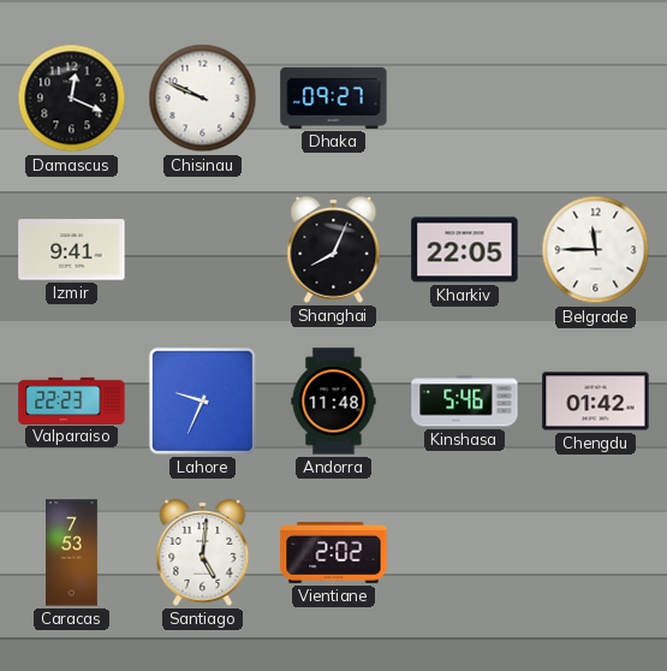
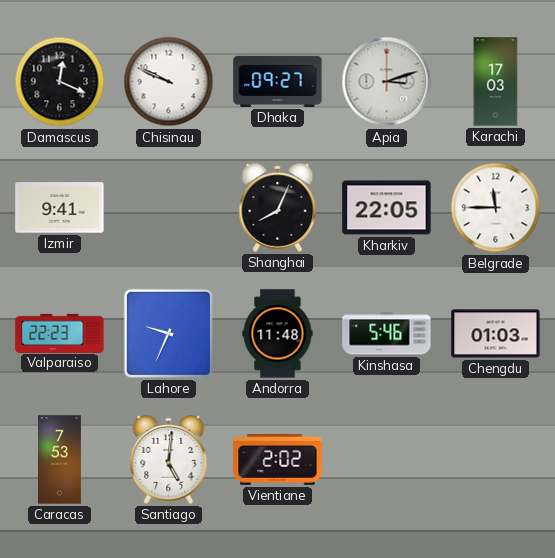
Apia: none -> 3:12 (387, 82)
Karachi: none -> 17:03 (496, 82)
Chengdu: 01:42 -> 01:03 (496, 334)
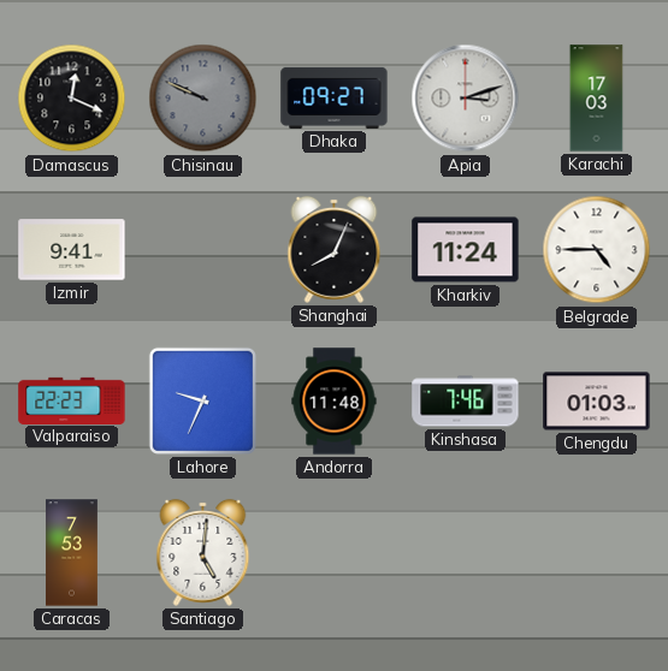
Chisinau dial: white -> grey (203, 99)
Kharkiv: 22:05 -> 11:24 (466, 250)
Belgrade: 11:45 -> 4:45 (597, 250)
Kinshasa: 5:46 -> 7:46 (466, 402)
Vientiane: 2:02 -> none (278, 459)
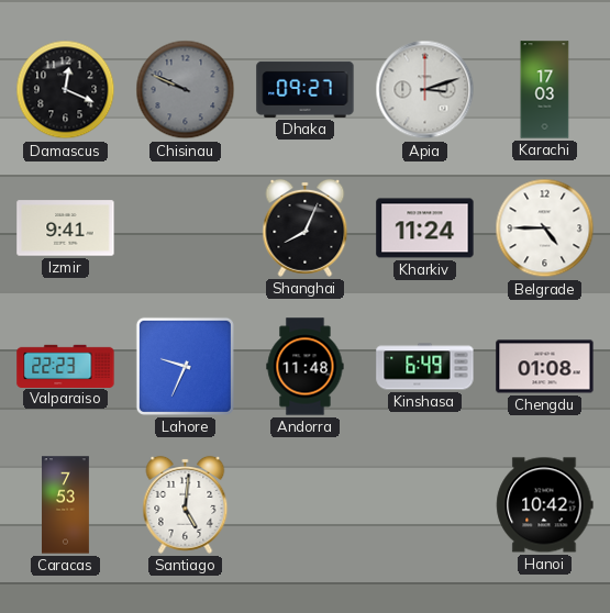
Kinshasa: 7:46 -> 6:49 (425, 367)
Chengdu: 01:03 -> 01:08 (545, 367)
Hanoi: none -> 10:42 (545, 505)
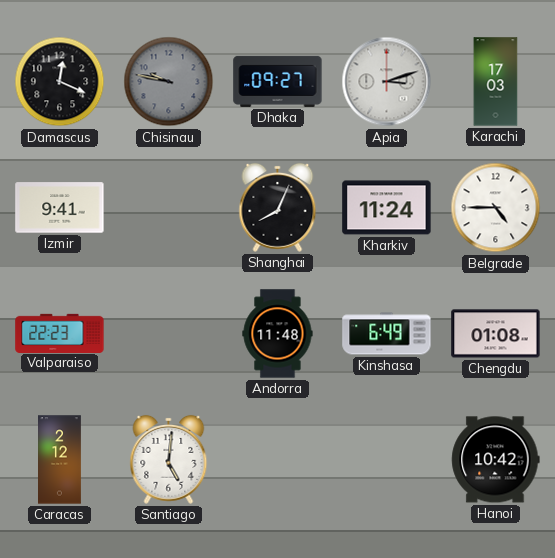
Chisinau: 9:49 -> 9:47 (169, 82)
Lahore: 9:34 -> none (185, 366)
Caracas: 7:53 -> 2:12 (60, 460)
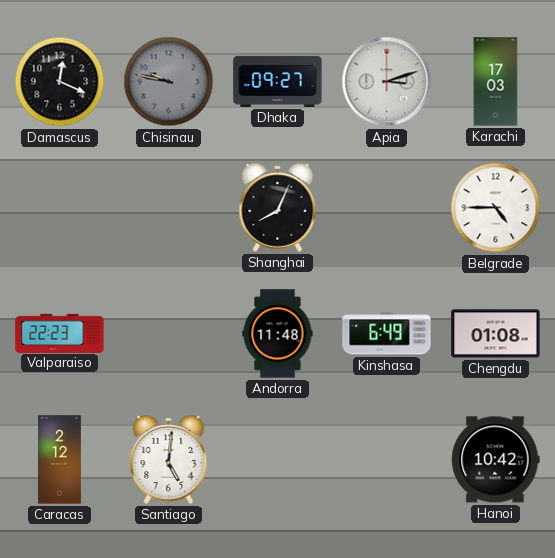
Izmir: 9:41 -> none (60, 208)
Kharkiv: 11:24 -> none (387, 208)
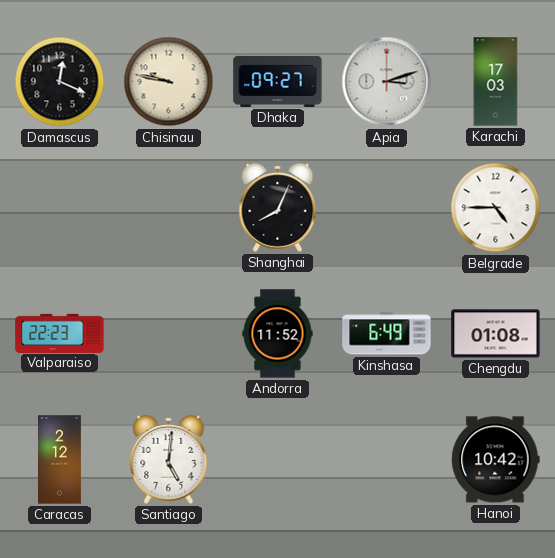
Chisinau dial: grey -> cream (169, 82)
Andorra: 11:48 -> 11:52 (278, 334)
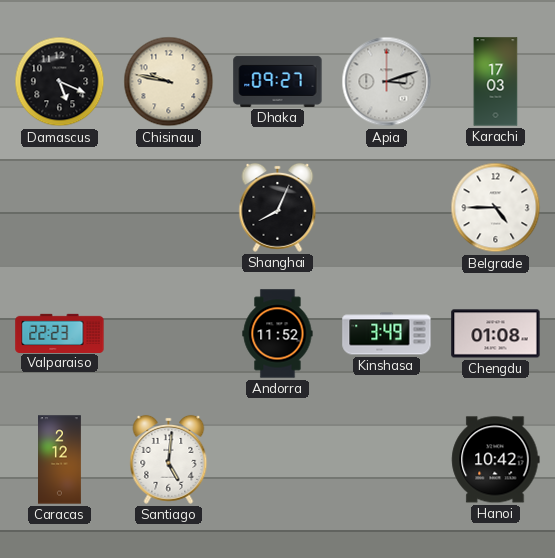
Damascus: 12:19 -> 5:19 (60, 82)
Kinshasa: 6:49 -> 3:49 (387, 334)
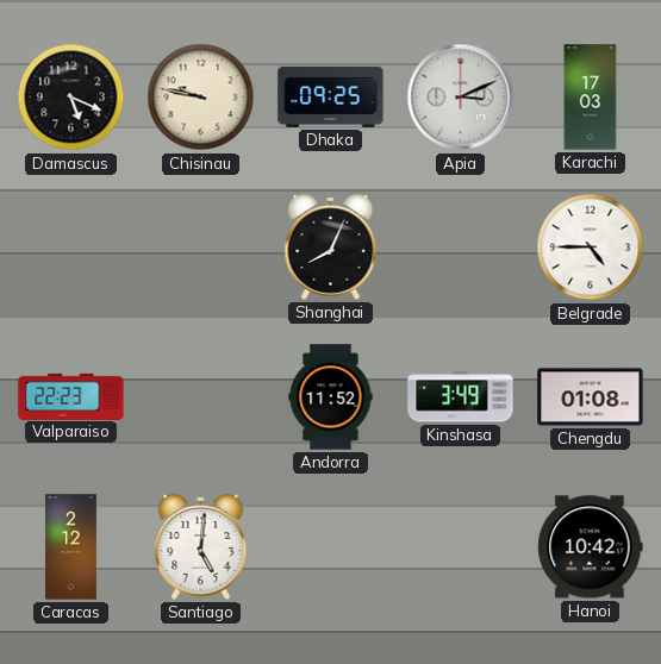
Dhaka: 09:27 -> 09:25 (331, 96)
Apia: 3:12 -> 3:11 (461, 98)
